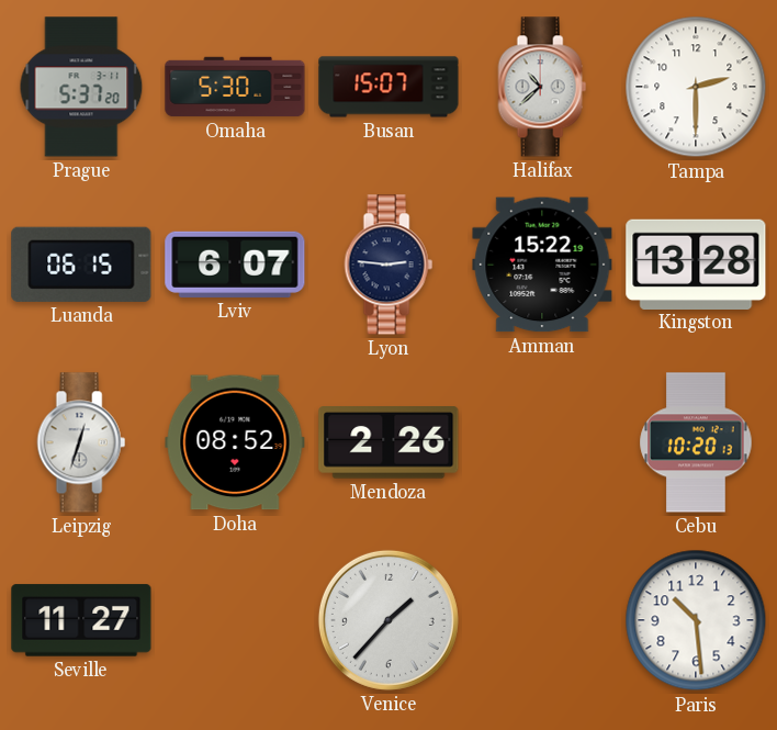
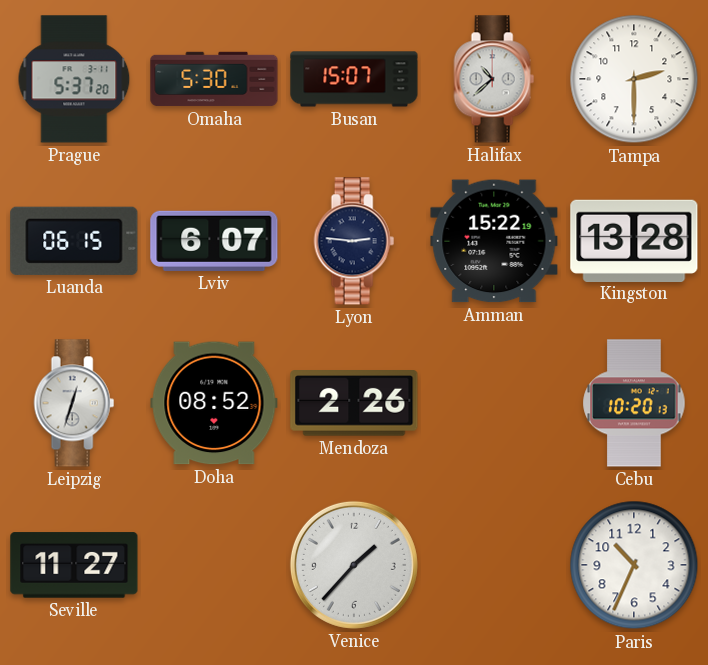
Paris: 10:29 -> 10:34 (634, 565)
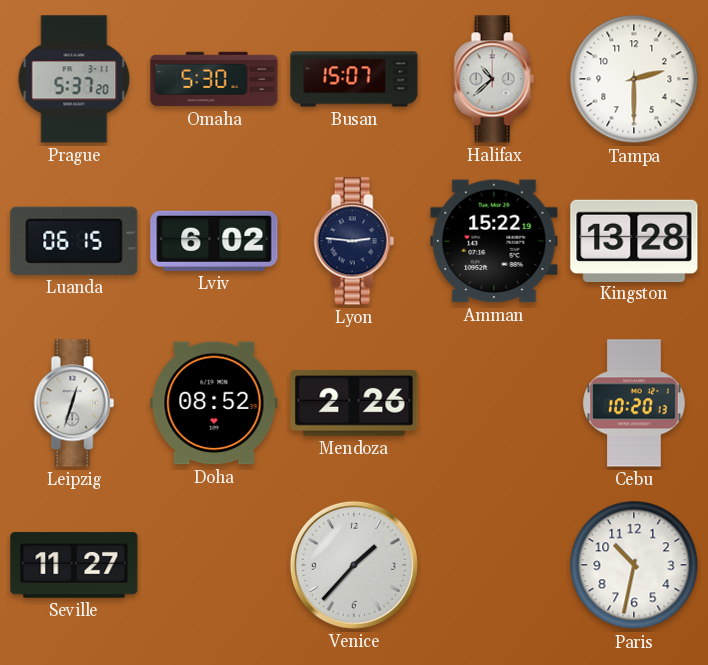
Lviv: 6:07 -> 6:02 (214, 241)
Paris: 10:34 -> 10:32 (634, 565)
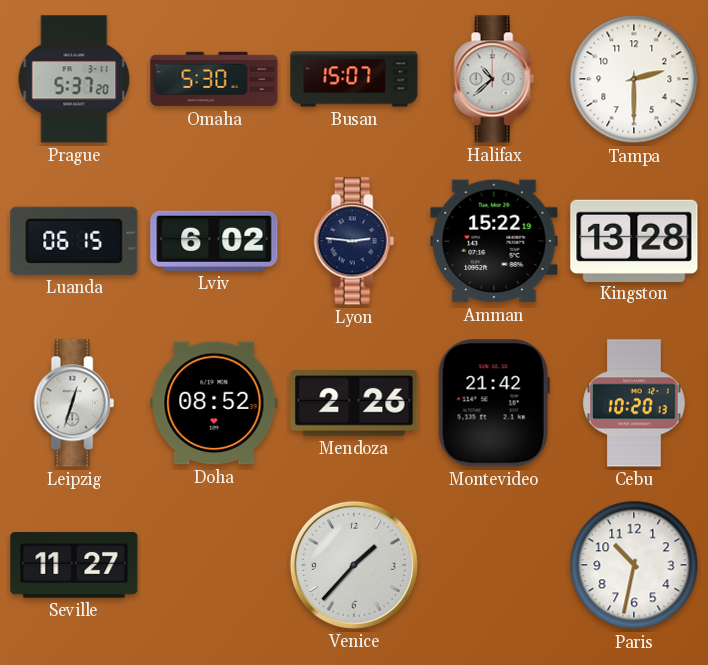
Montevideo: none -> 21:42 (494, 403)
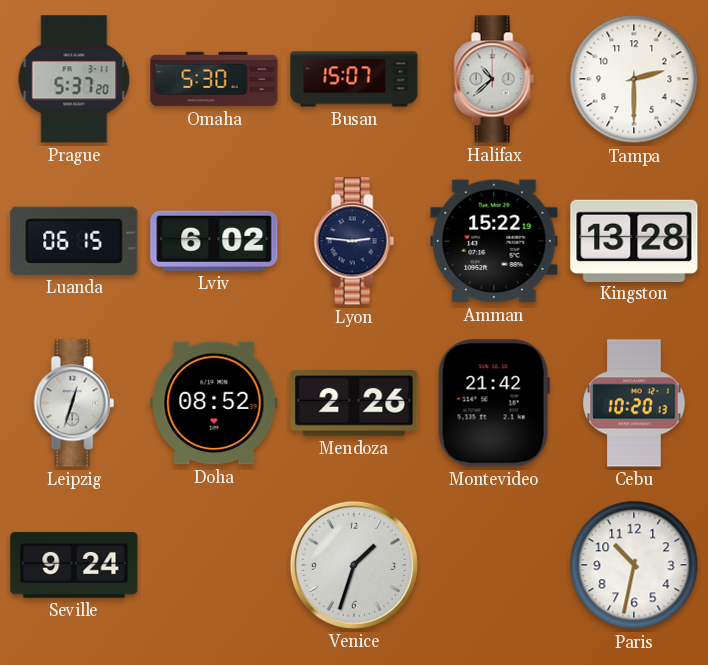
Seville: 11:27 -> 9:24 (74, 565)
Venice: 1:37 -> 1:33 (354, 565)
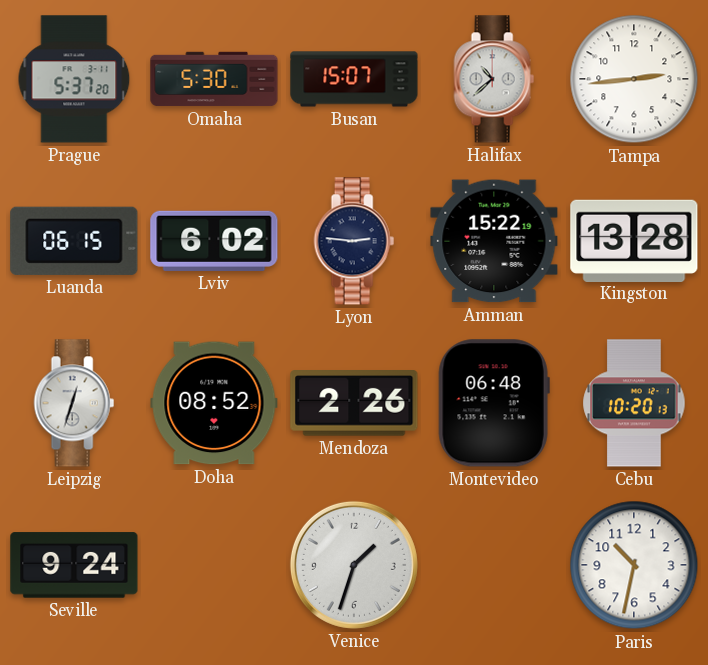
Tampa: 2:30 -> 2:44 (634, 79)
Montevideo: 21:42 -> 06:48 (494, 403)
